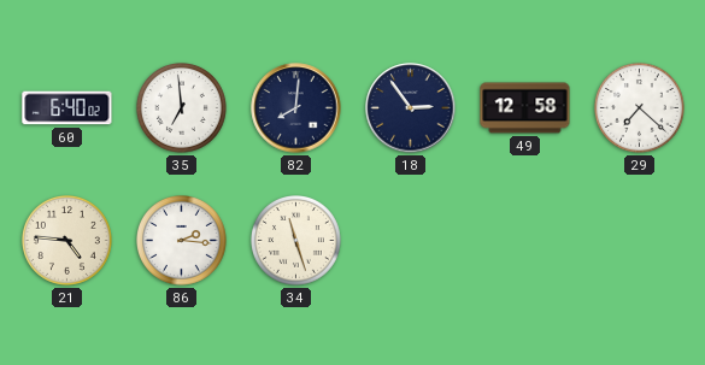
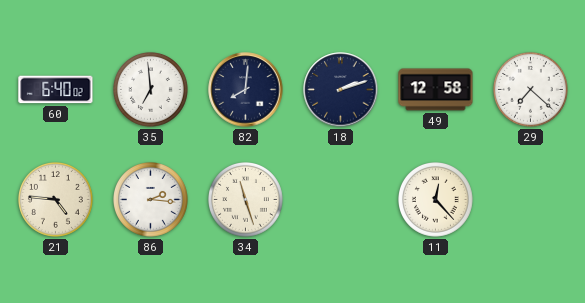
18: 2:54 -> 2:12 (341, 90)
11: none -> 12:23 (436, 200)
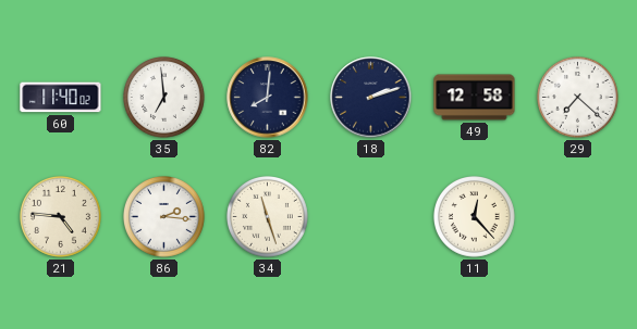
60: 6:40 -> 11:40 (61, 98)
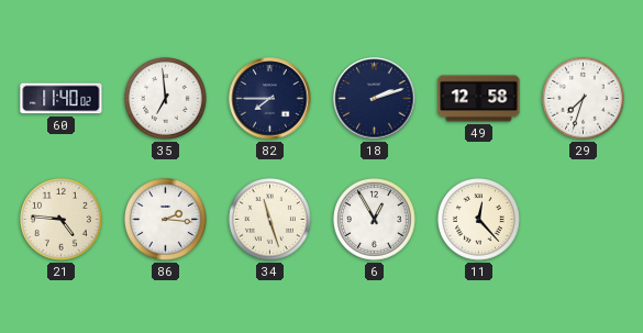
82: 8:01 -> 7:45 (270, 99)
29: 7:22 -> 7:33 (584, 99)
6: none -> 12:55 (375, 220)
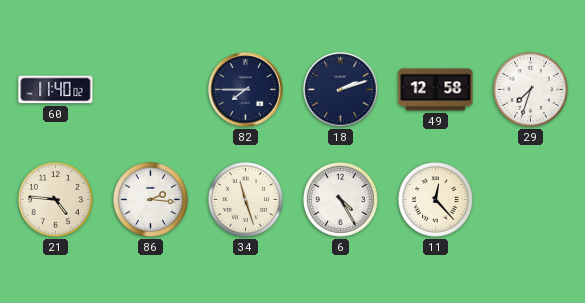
35: 6:59 -> none (166, 99)
6: 12:55 -> 4:25 (341, 200)
